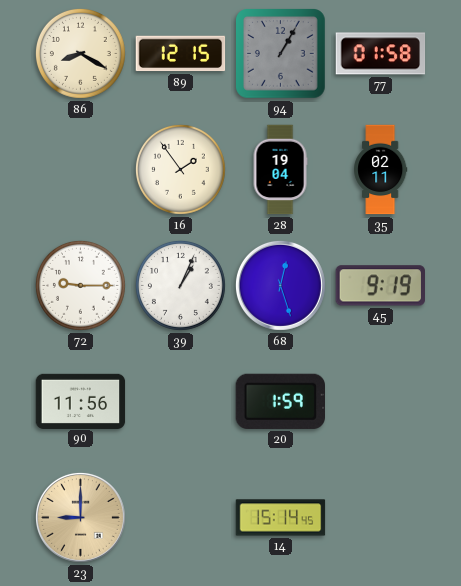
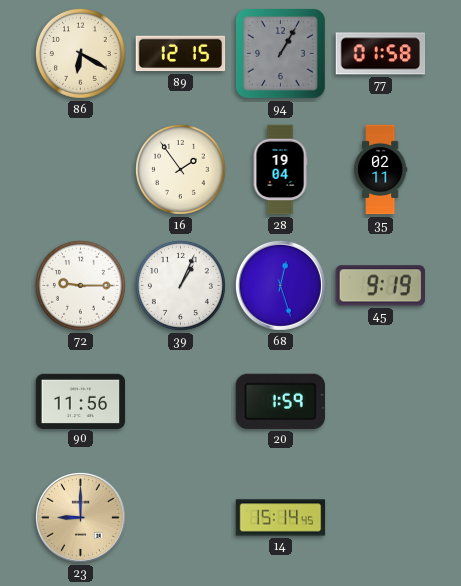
86: 8:20 -> 6:20 (80, 53)
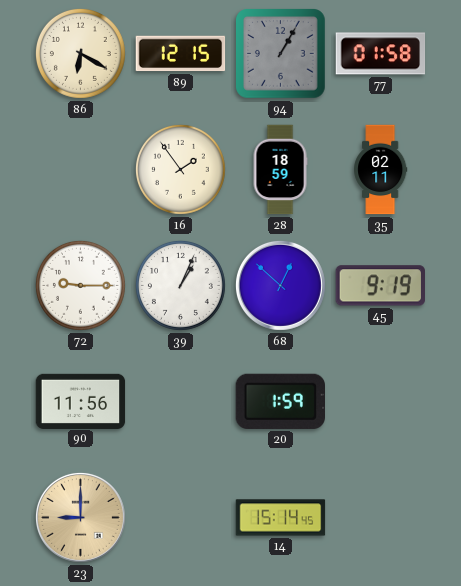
28: 19:04 -> 18:59 (280, 170)
68: 12:27 -> 12:52 (280, 285)
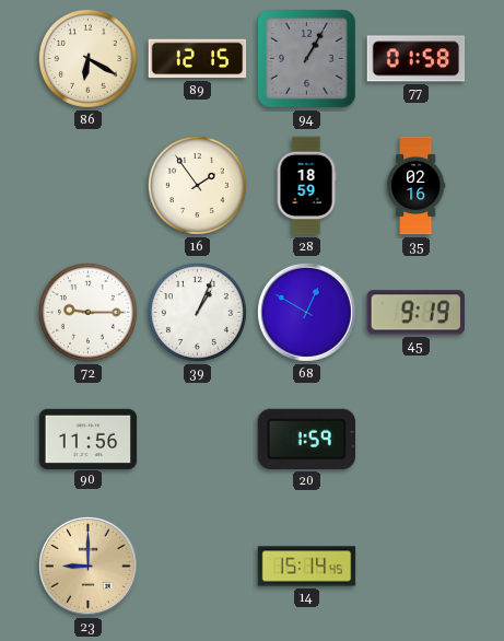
35: 02:11 -> 02:16 (417, 186)
68: 12:52 -> 12:50 (306, 312)
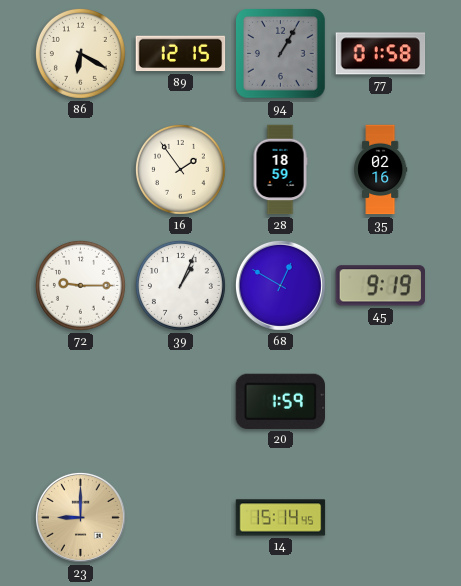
90: 11:56 -> none (89, 439)
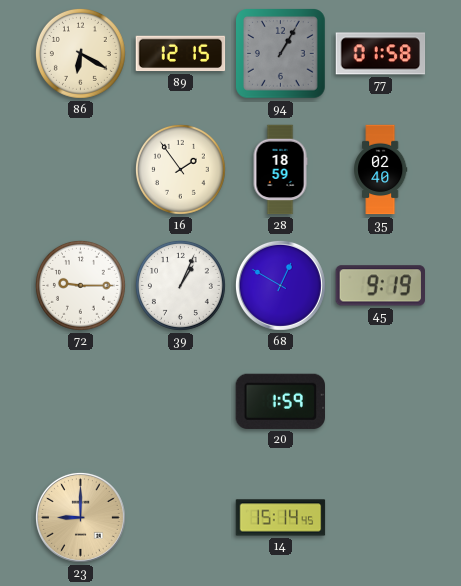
35: 02:16 -> 02:40 (381, 170)
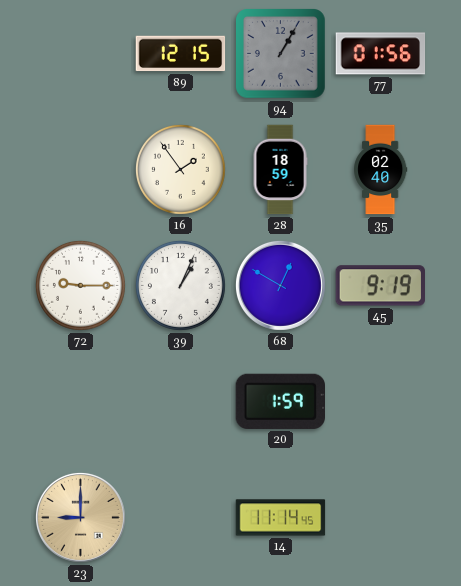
86: 6:20 -> none (80, 53)
77: 01:58 -> 01:56 (381, 54)
14: 15:14 -> 11:14 (281, 518)
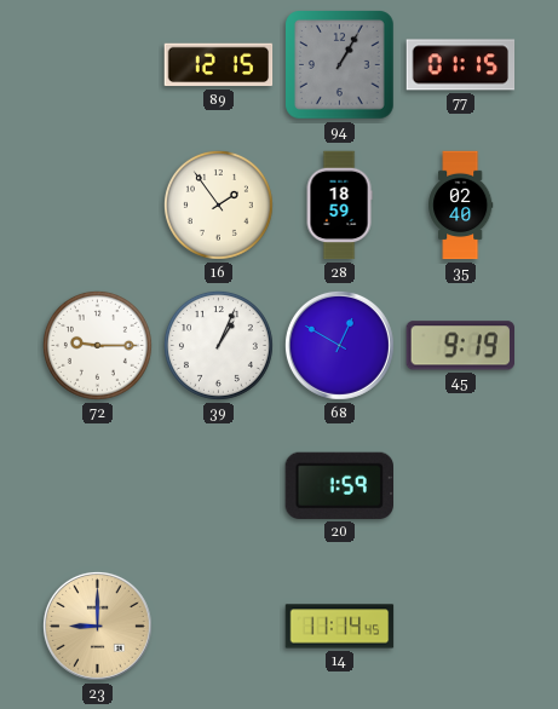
77: 01:56 -> 01:15 (461, 65)
